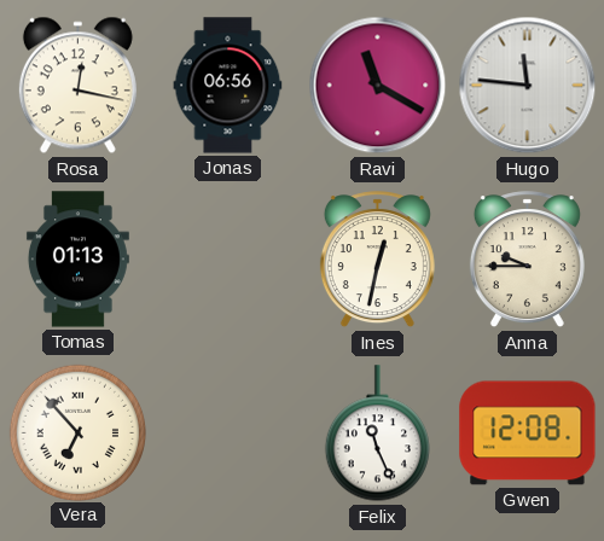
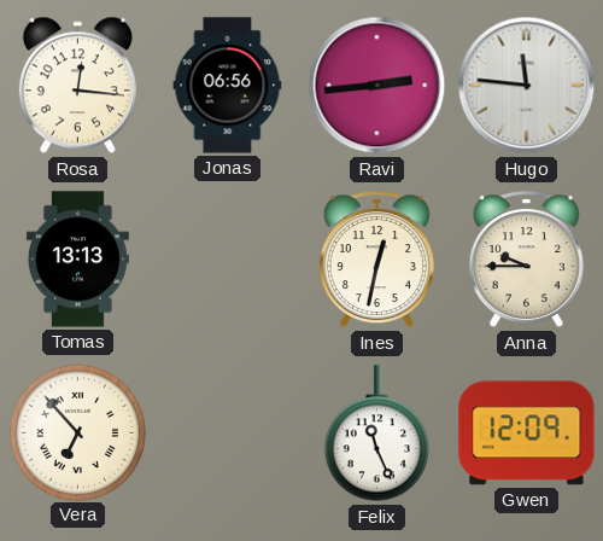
Rosa: 12:17 -> 12:16 (77, 86)
Ravi: 11:20 -> 2:44 (377, 86)
Tomas: 01:13 -> 13:13 (77, 260)
Gwen: 12:08 -> 12:09 (527, 434)
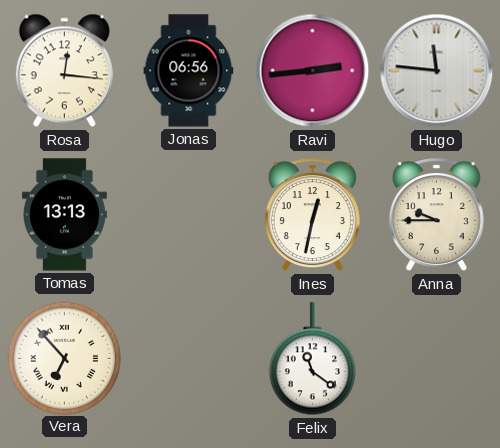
Felix: 11:26 -> 11:21 (312, 359)
Gwen: 12:09 -> none (527, 434)
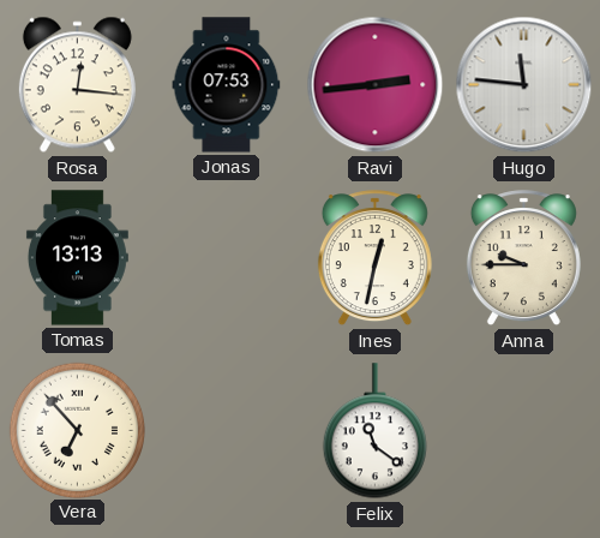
Jonas: 06:56 -> 07:53 (227, 85)
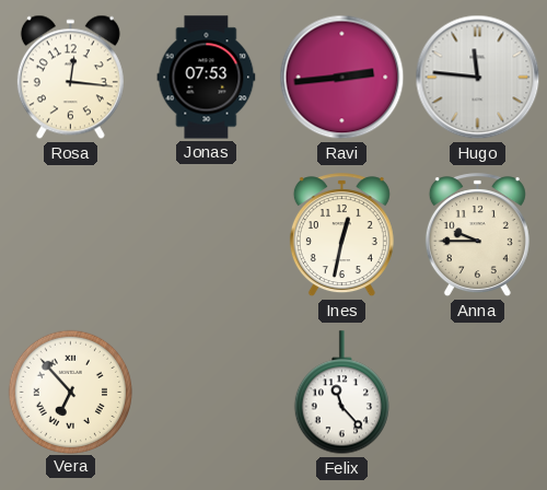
Tomas: 13:13 -> none (77, 258)
Felix: 11:21 -> 11:23 (341, 393)
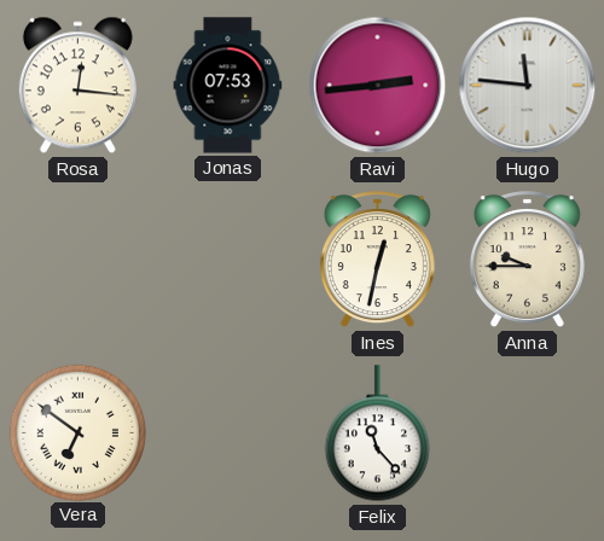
Vera: 6:53 -> 6:51 (77, 432)
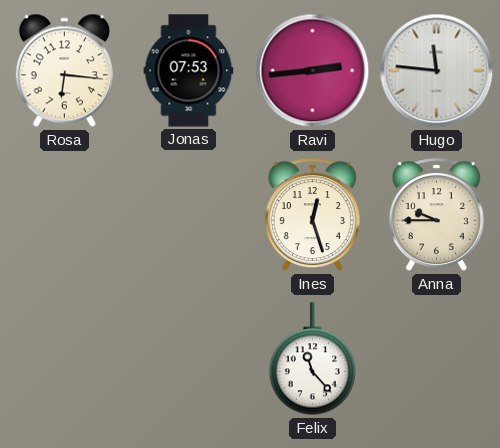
Rosa: 12:16 -> 6:16 (64, 71)
Ines: 12:32 -> 12:27 (312, 215)
Vera: 6:51 -> none (77, 432)
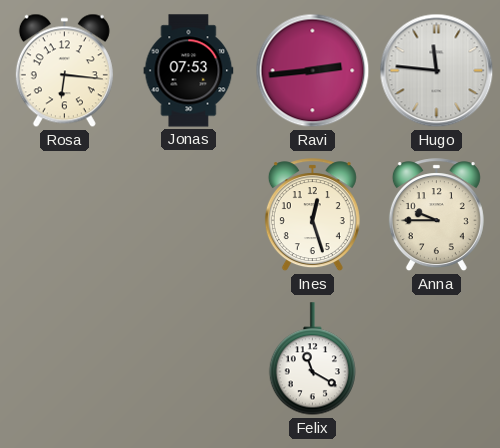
Felix: 11:23 -> 11:20 (312, 359)
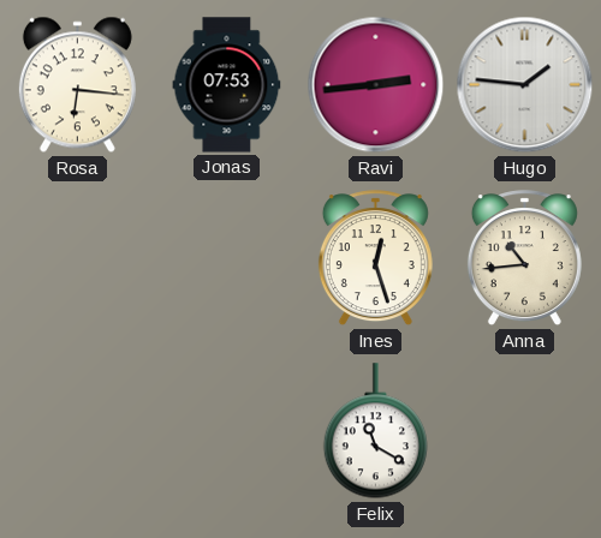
Hugo: 11:46 -> 1:46 (525, 85)
Anna: 9:45 -> 10:44 (524, 258)
